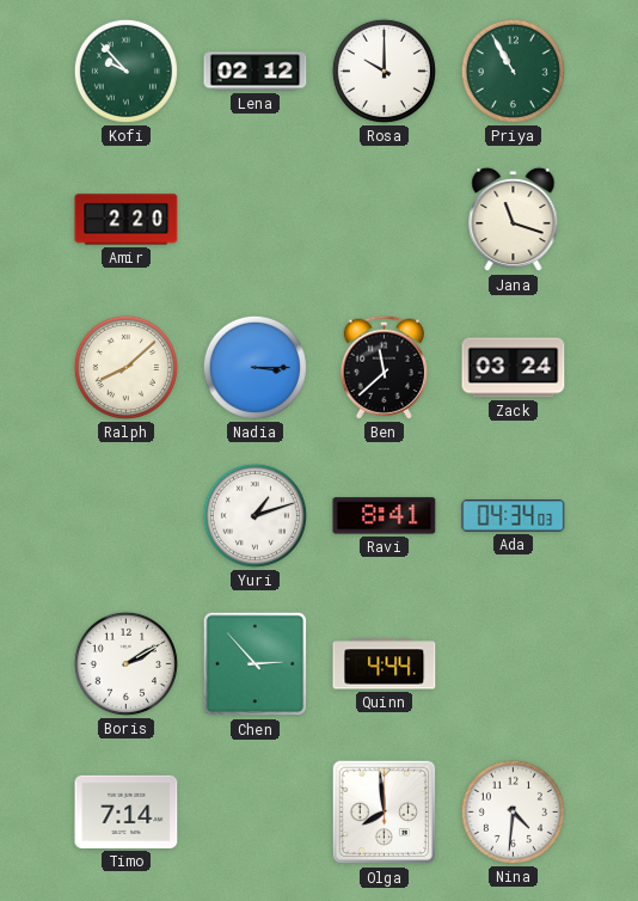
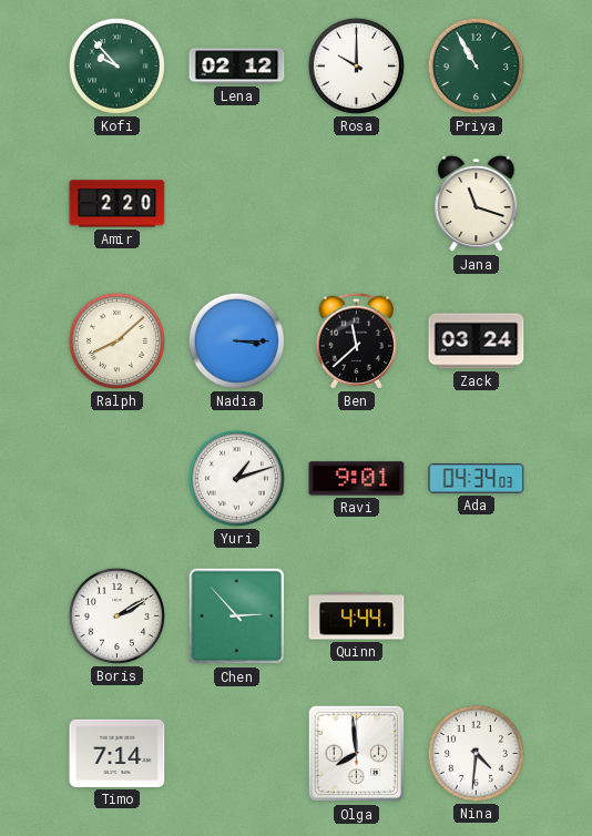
Ravi: 8:41 -> 9:01 (357, 479)
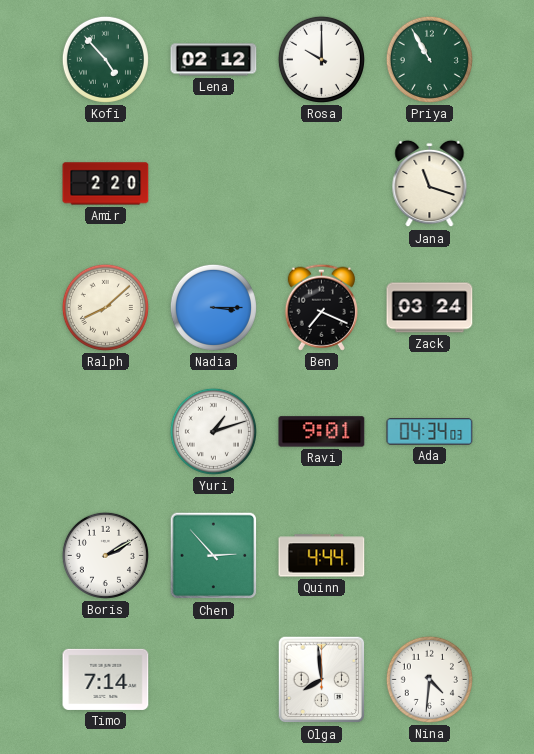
Kofi: 9:53 -> 4:53 (105, 59)
Ben: 11:38 -> 7:19 (321, 307)
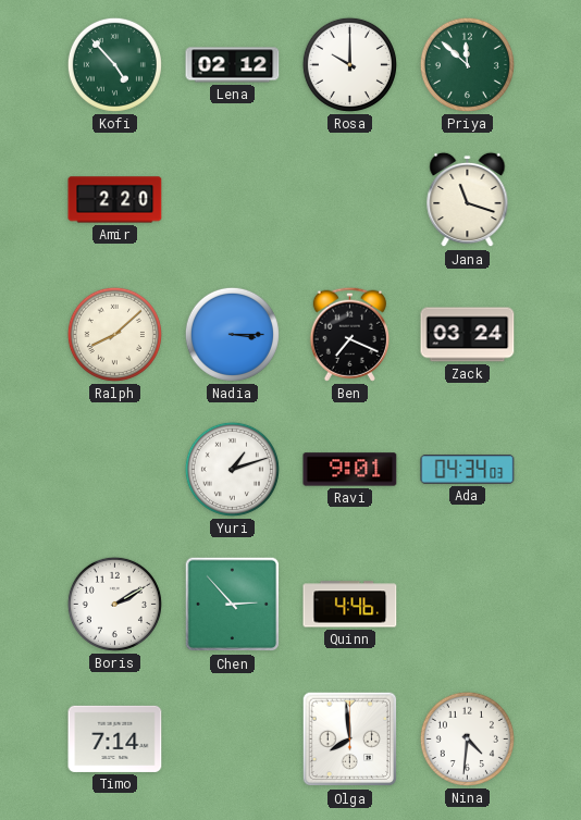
Priya: 10:55 -> 11:52 (467, 64)
Quinn: 4:44 -> 4:46 (350, 605)
